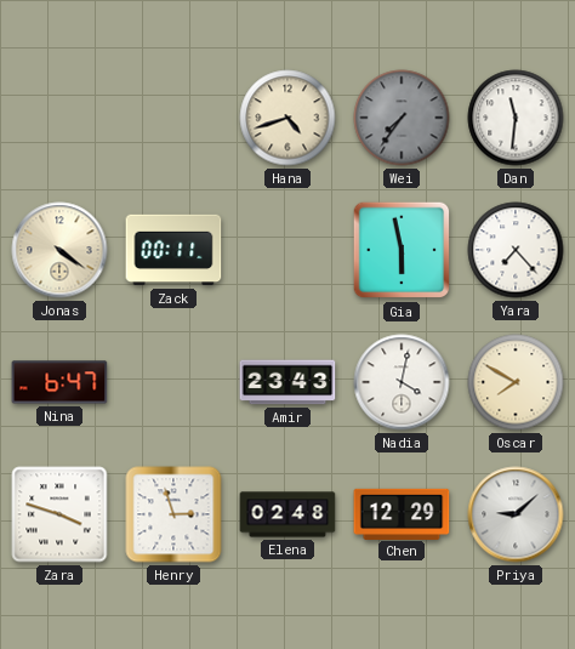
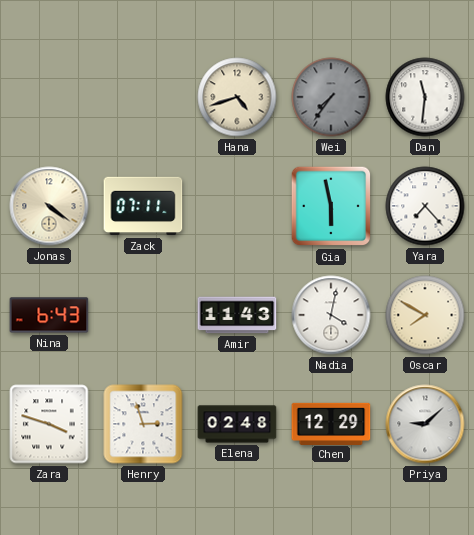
Zack: 00:11 -> 07:11 (143, 206)
Nina: 6:47 -> 6:43 (49, 315)
Amir: 23:43 -> 11:43 (237, 315)
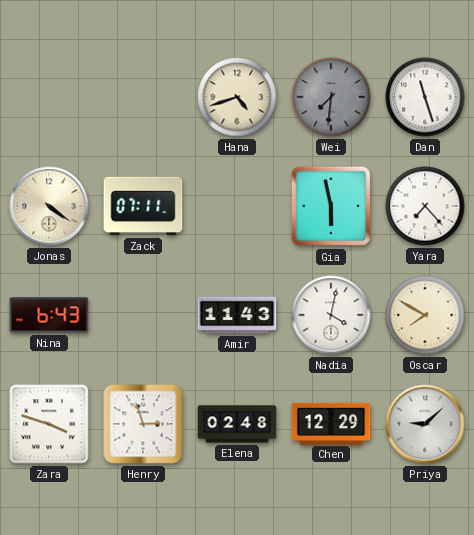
Wei: 7:36 -> 7:31 (331, 97)
Dan: 11:31 -> 11:27 (425, 97)
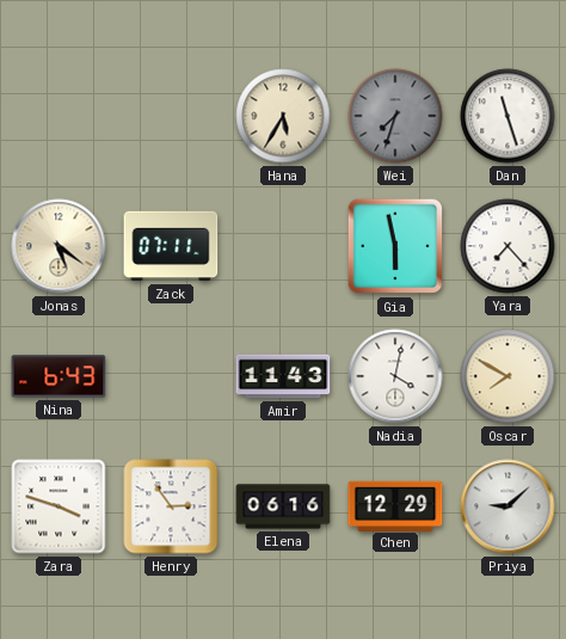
Hana: 4:42 -> 5:35 (283, 116)
Wei: 7:31 -> 7:33 (395, 116)
Jonas: 4:21 -> 5:21 (59, 246)
Henry: 2:57 -> 2:54 (171, 506)
Elena: 02:48 -> 06:16 (283, 506)
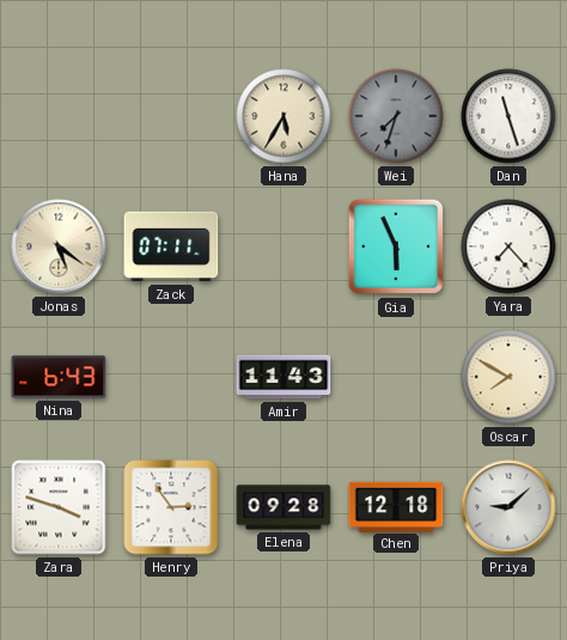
Gia: 5:58 -> 5:56 (396, 246)
Nadia: 4:02 -> none (395, 376)
Elena: 06:16 -> 09:28 (283, 507)
Chen: 12:29 -> 12:18 (396, 506)
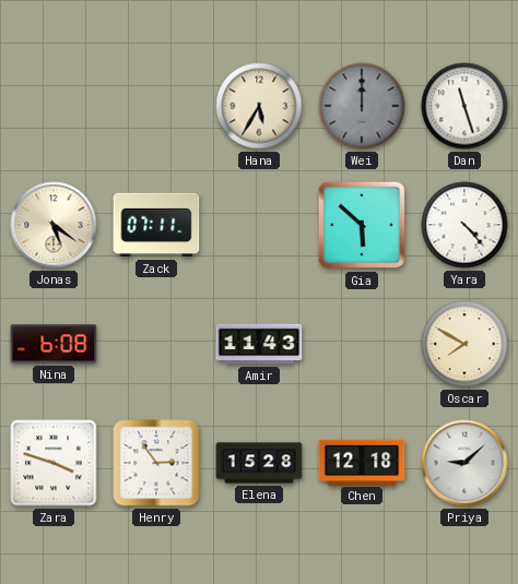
Wei: 7:33 -> 12:00 (362, 106)
Gia: 5:56 -> 5:52 (362, 225)
Yara: 7:23 -> 4:23 (464, 225)
Nina: 6:43 -> 6:08 (54, 344)
Elena: 09:28 -> 15:28 (259, 463)
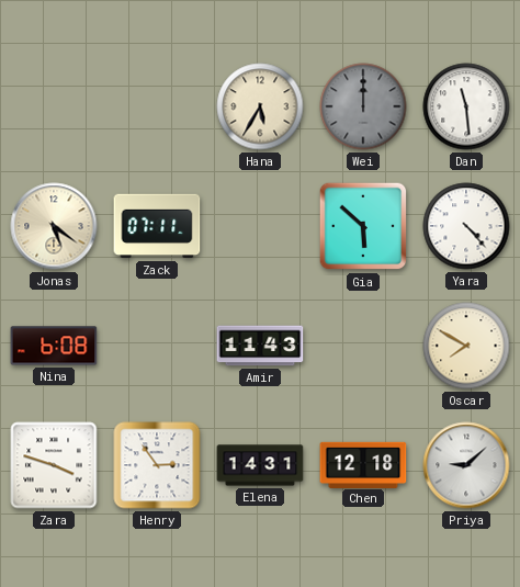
Dan: 11:27 -> 11:29 (466, 106)
Elena: 15:28 -> 14:31 (260, 465)
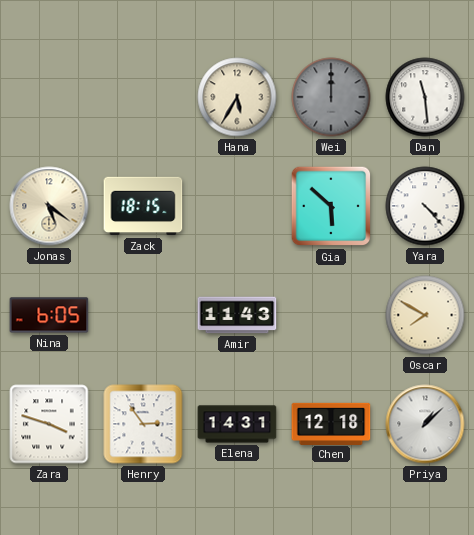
Zack: 07:11 -> 18:15 (143, 206)
Nina: 6:08 -> 6:05 (49, 315)
Priya: 9:08 -> 1:08 (425, 424)
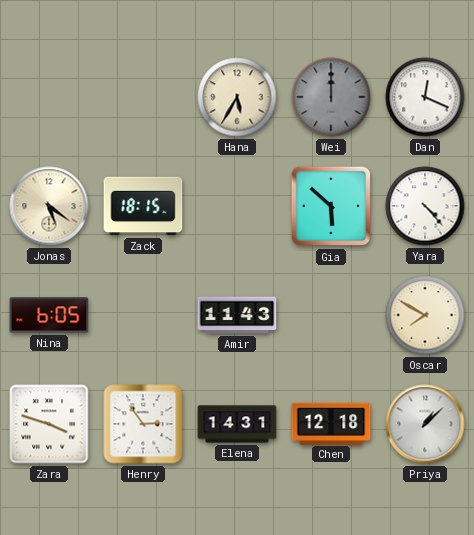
Dan: 11:29 -> 12:19 (425, 97)
